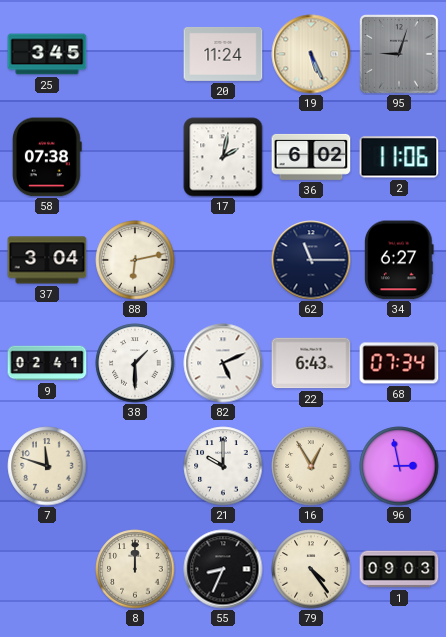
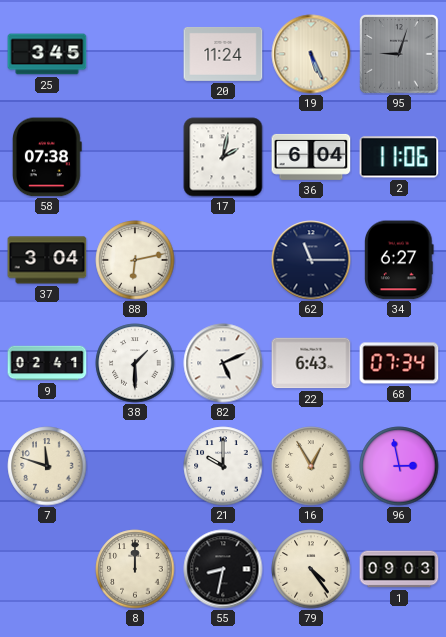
36: 6:02 -> 6:04 (311, 157)
55: 8:34 -> 8:32 (223, 569)
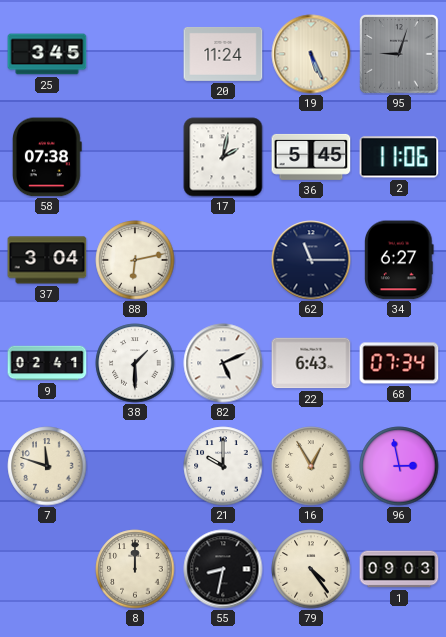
36: 6:04 -> 5:45 (311, 157)
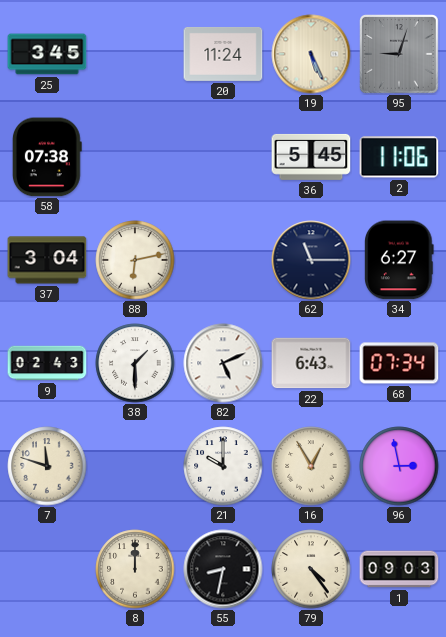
17: 2:02 -> none (223, 157)
9: 02:41 -> 02:43 (47, 363)
